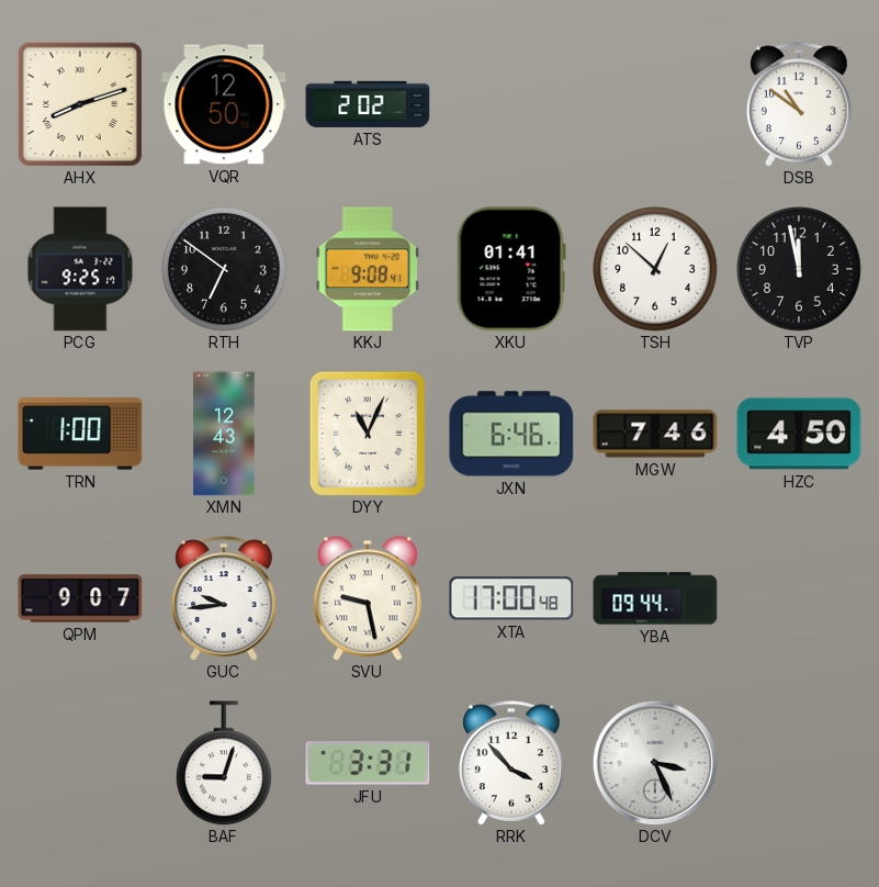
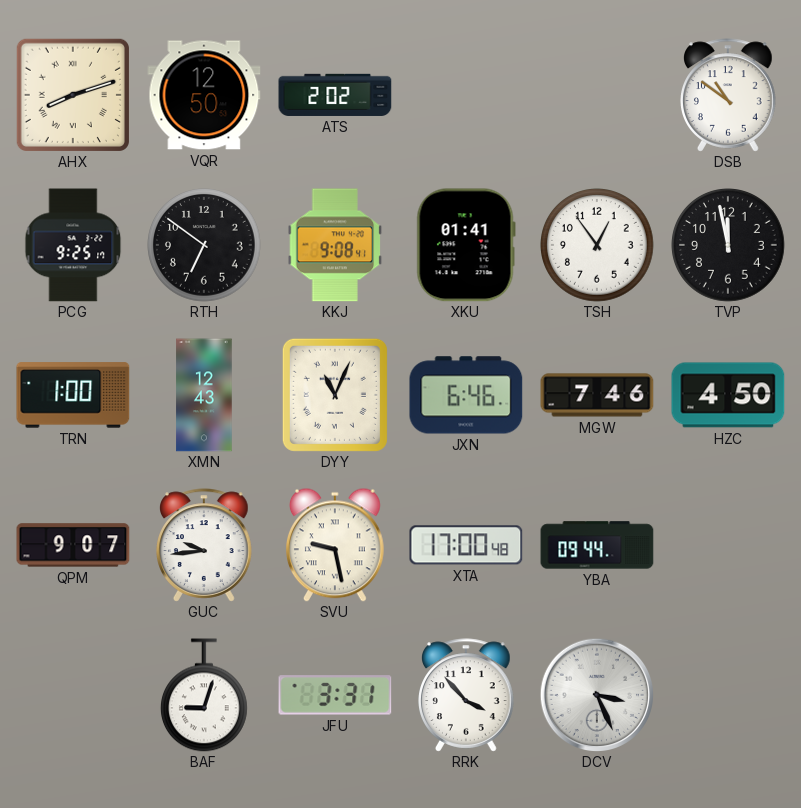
TSH: 12:52 -> 12:54 (598, 246)
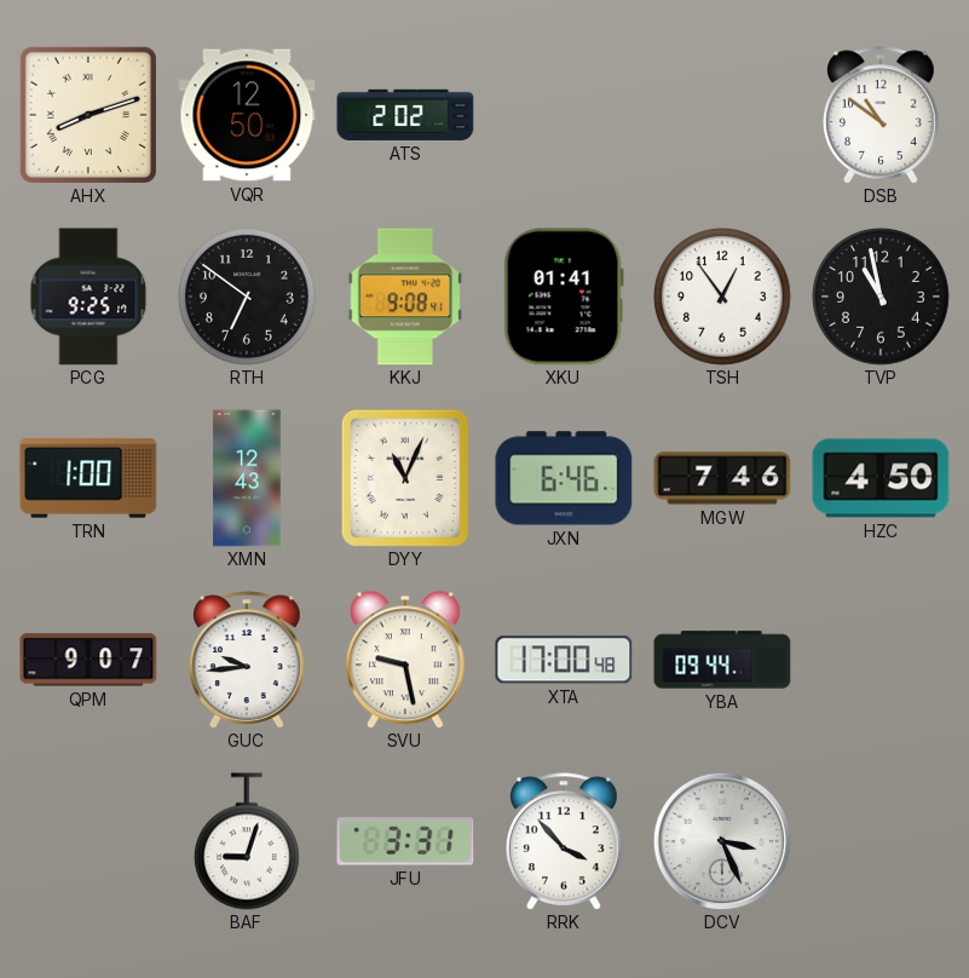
TVP: 11:58 -> 10:58 (882, 298)
